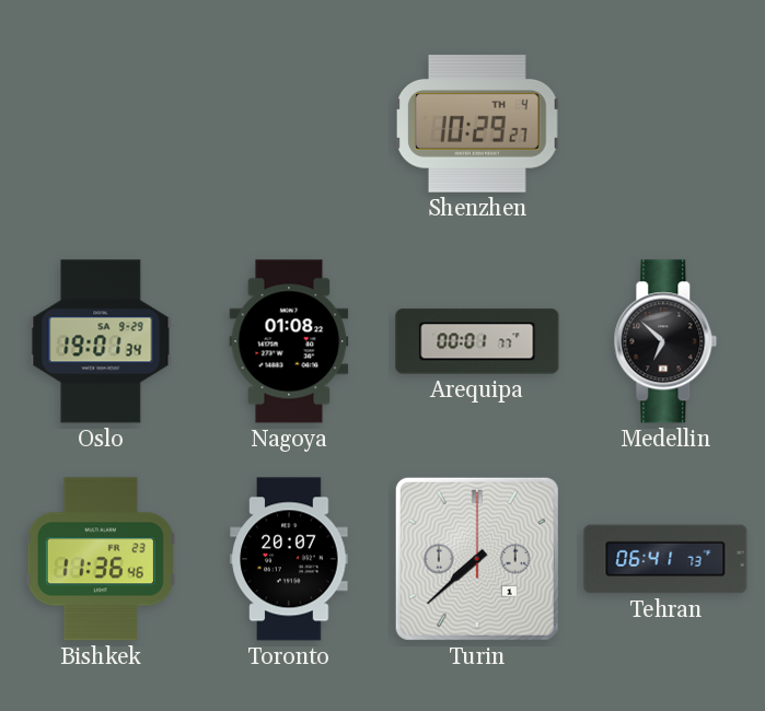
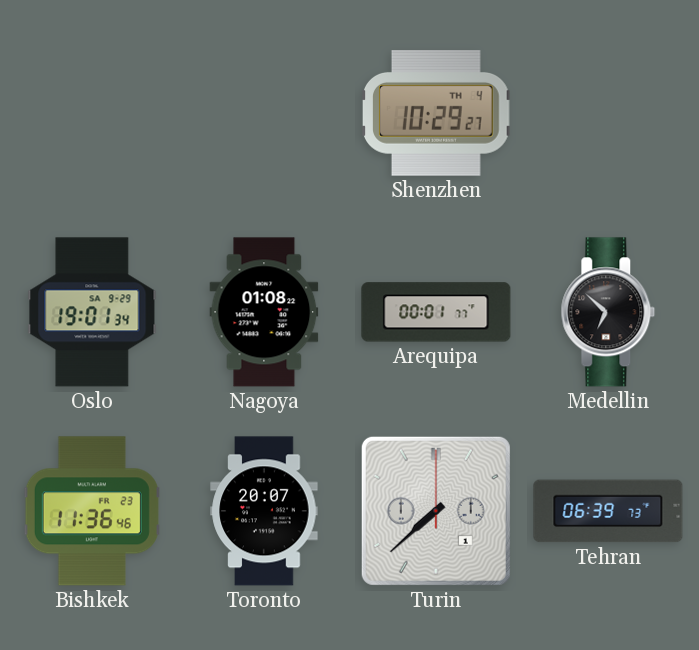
Tehran: 06:41 -> 06:39 (608, 511)
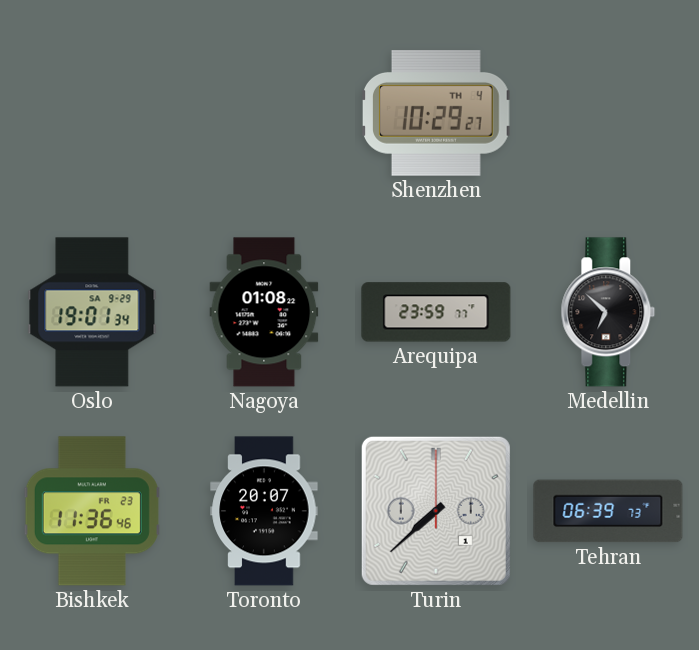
Arequipa: 00:01 -> 23:59 (436, 312)
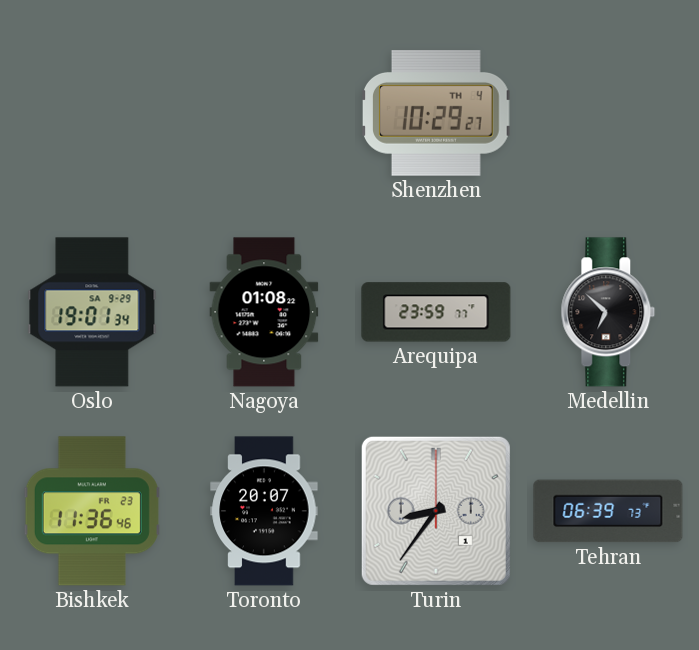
Turin: 7:38 -> 8:36 (436, 511)
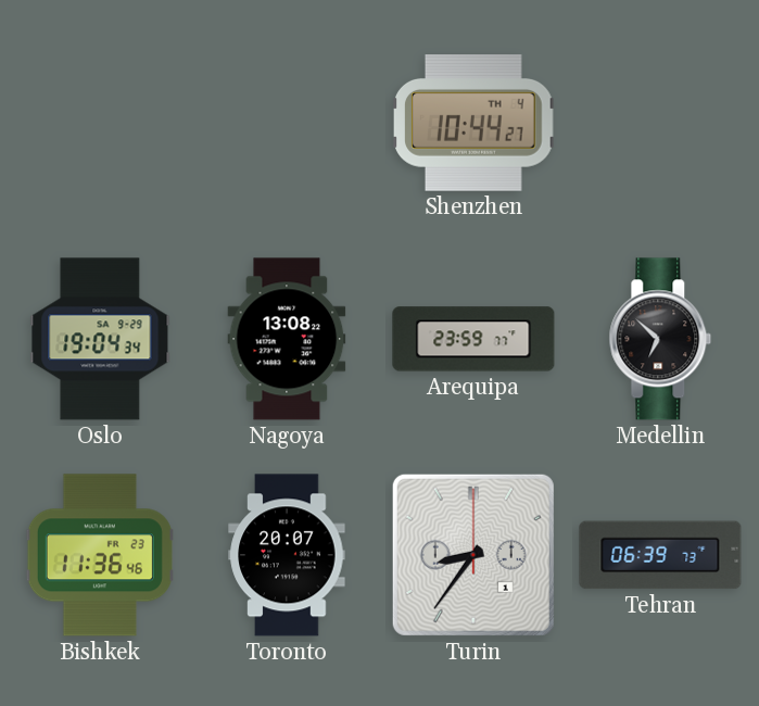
Shenzhen: 10:29 -> 10:44 (475, 123)
Oslo: 19:01 -> 19:04 (100, 339)
Nagoya: 01:08 -> 13:08 (287, 339)
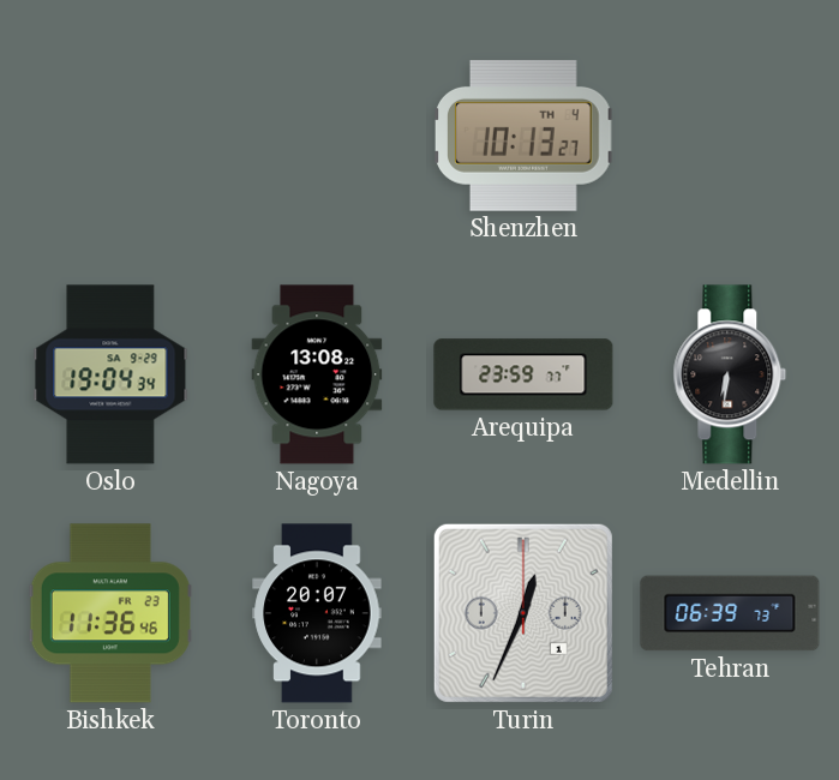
Shenzhen: 10:44 -> 10:13 (525, 136)
Medellin: 6:52 -> 6:31 (730, 374)
Turin: 8:36 -> 12:34 (523, 613)
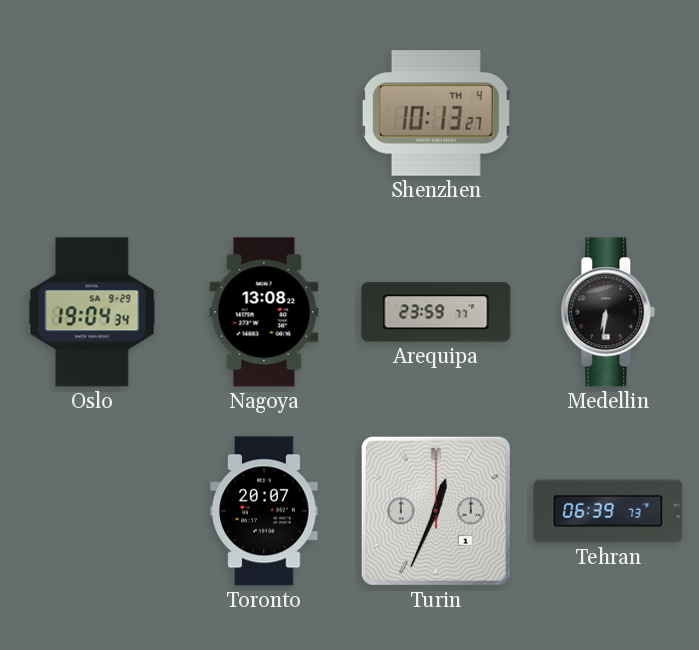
Bishkek: 11:36 -> none (110, 613)
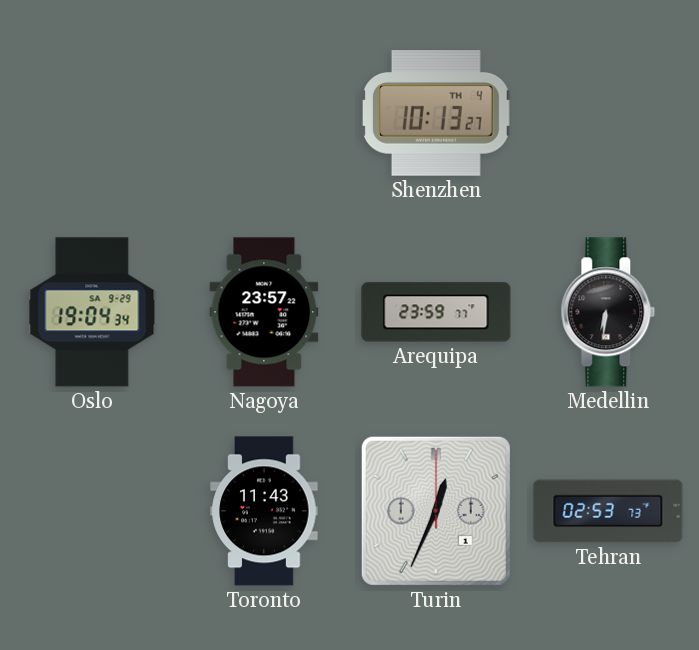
Nagoya: 13:08 -> 23:57 (264, 312)
Toronto: 20:07 -> 11:43 (264, 511)
Tehran: 06:39 -> 02:53 (608, 511)
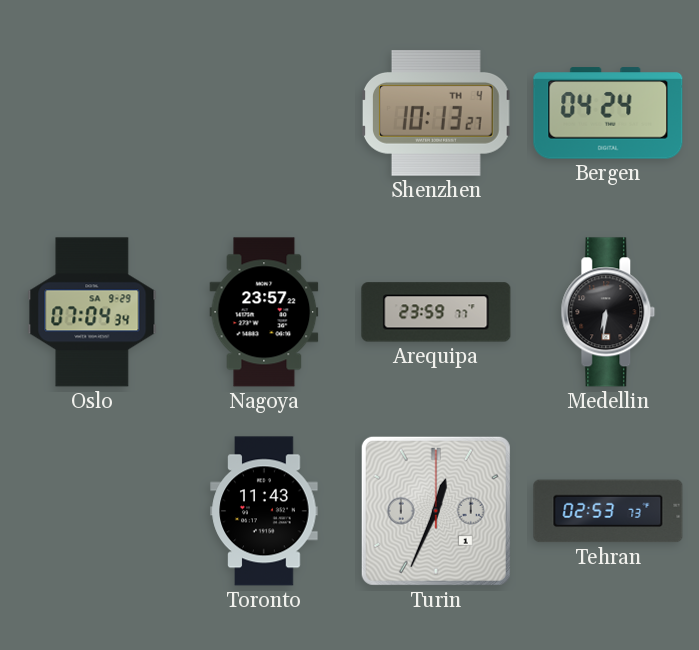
Bergen: none -> 04:24 (608, 113)
Oslo: 19:04 -> 07:04 (92, 312)
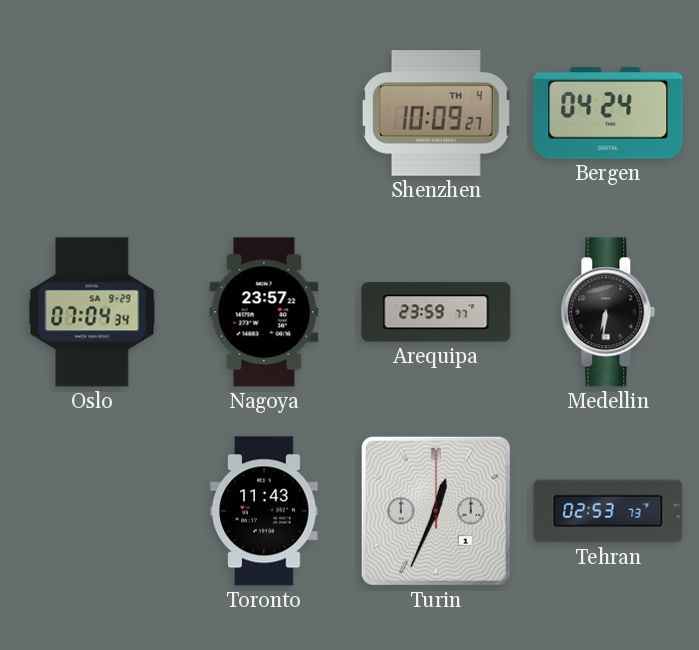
Shenzhen: 10:13 -> 10:09 (437, 113)
